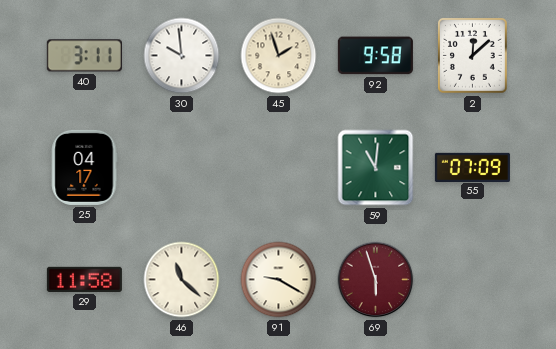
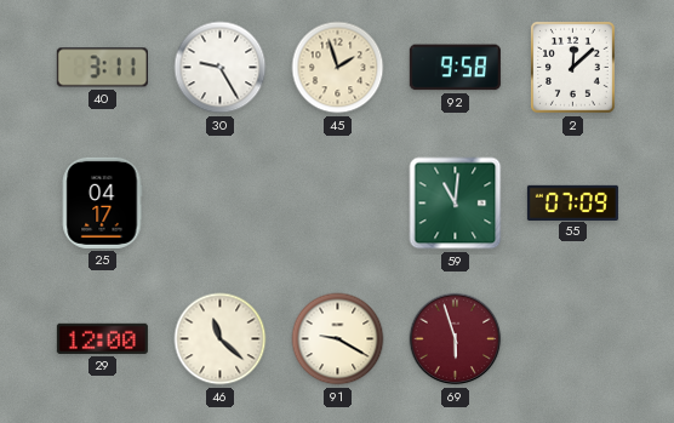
30: 9:59 -> 9:25 (221, 68)
29: 11:58 -> 12:00 (102, 338)
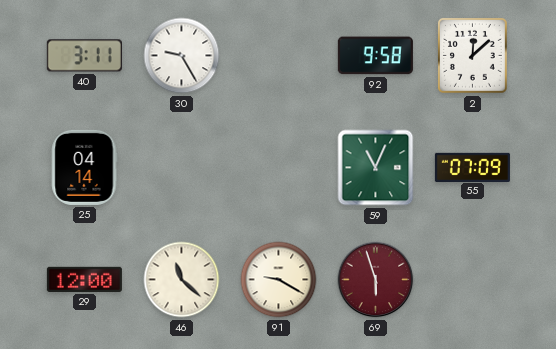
45: 1:57 -> none (338, 68)
25: 04:17 -> 04:14 (84, 167)
59: 11:01 -> 11:04 (376, 168)
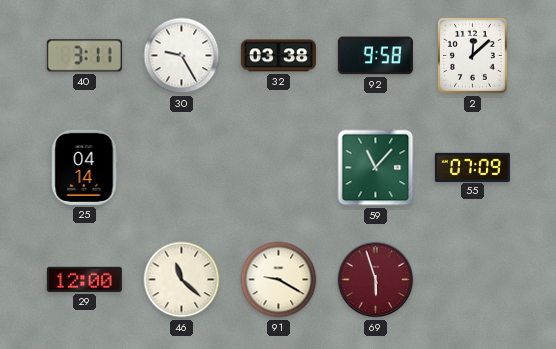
32: none -> 03:38 (278, 56)
59: 11:04 -> 11:07 (376, 168)
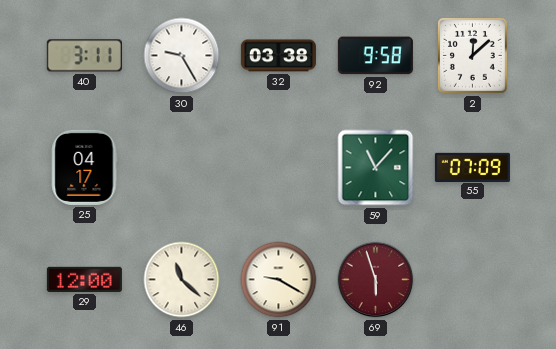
25: 04:14 -> 04:17 (84, 167)
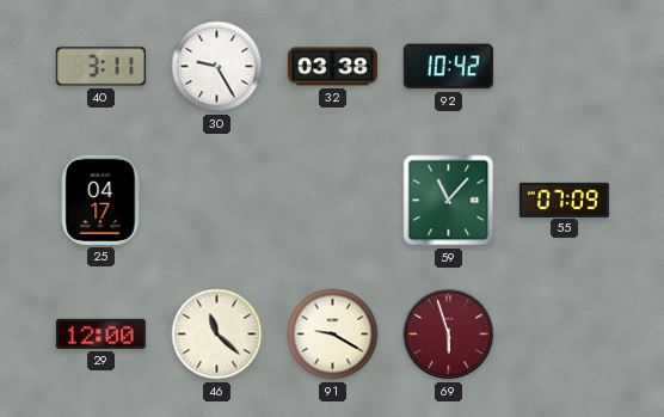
92: 9:58 -> 10:42 (448, 67)
2: 12:08 -> none (472, 56)
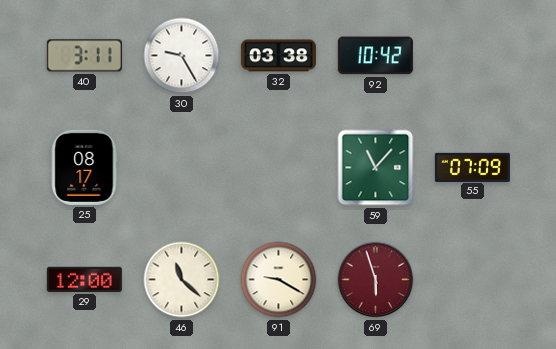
25: 04:17 -> 08:17 (84, 167)
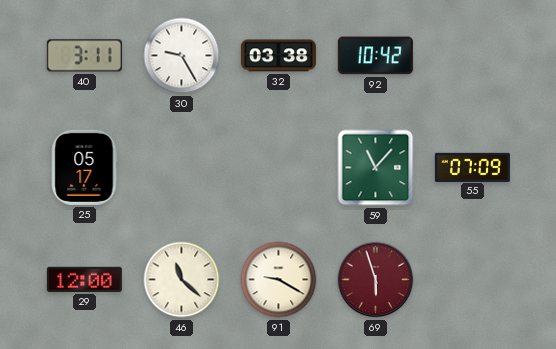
25: 08:17 -> 05:17 (84, 167)
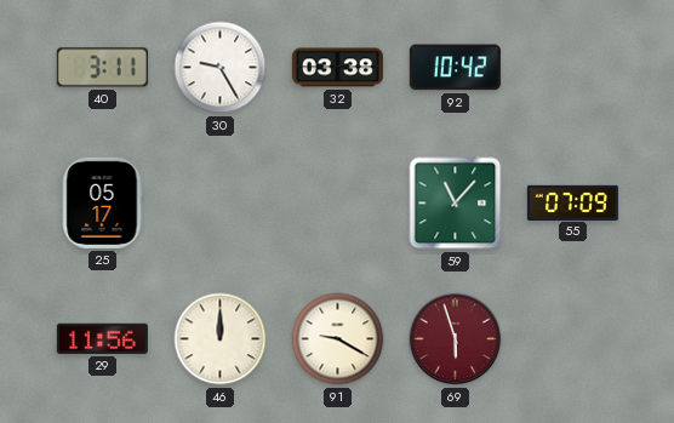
29: 12:00 -> 11:56 (102, 338)
46: 11:22 -> 12:00 (221, 339)
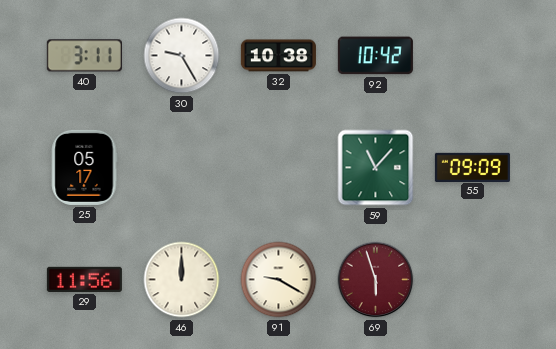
32: 03:38 -> 10:38 (278, 56)
55: 07:09 -> 09:09 (472, 167)
